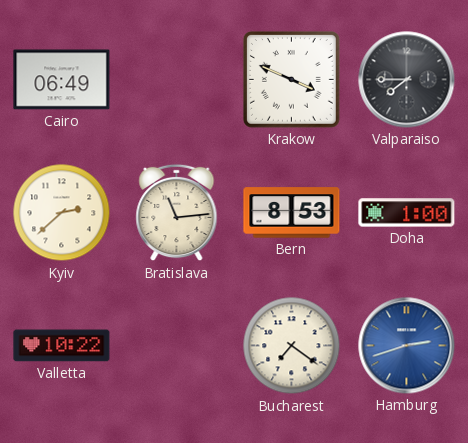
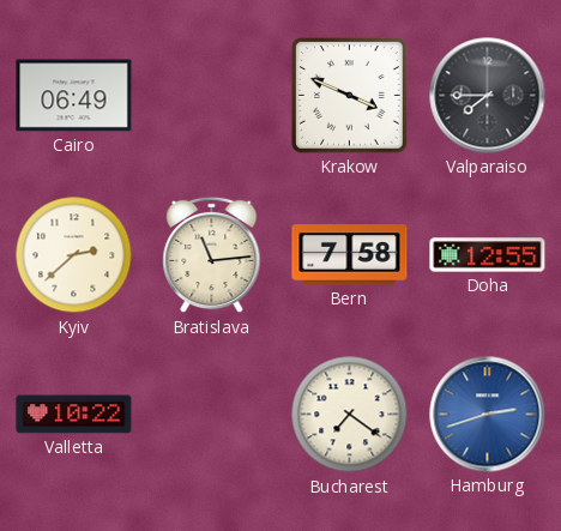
Bern: 8:53 -> 7:58 (350, 255)
Doha: 1:00 -> 12:55 (488, 255)
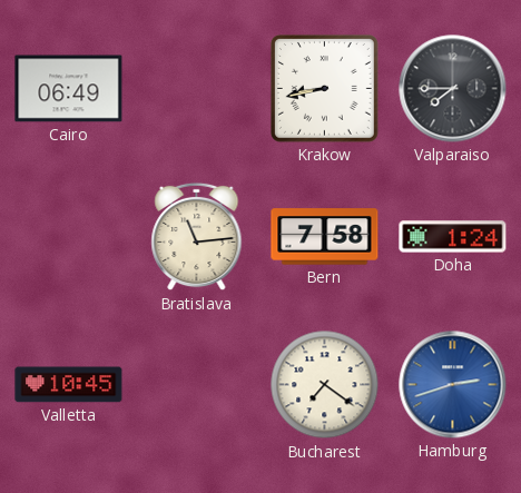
Krakow: 3:49 -> 8:43 (324, 88)
Kyiv: 2:38 -> none (74, 255)
Doha: 12:55 -> 1:24 (453, 237)
Valletta: 10:22 -> 10:45 (69, 385)
